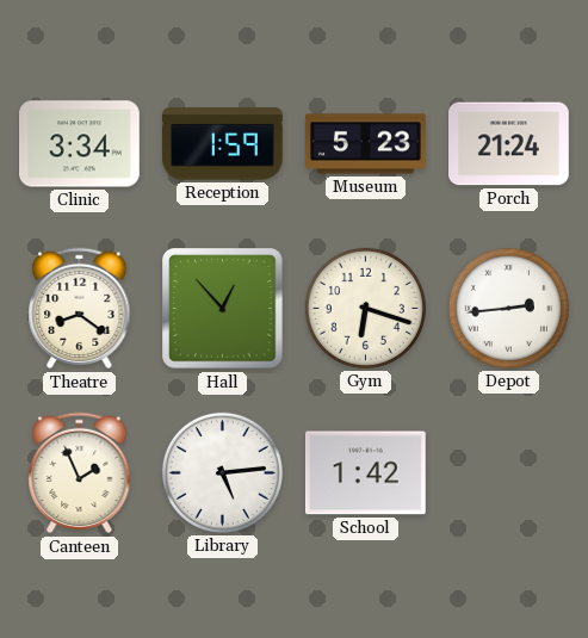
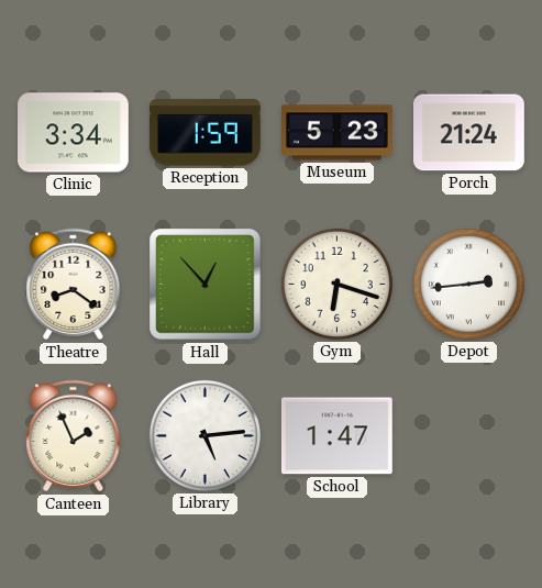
School: 1:42 -> 1:47 (336, 436)
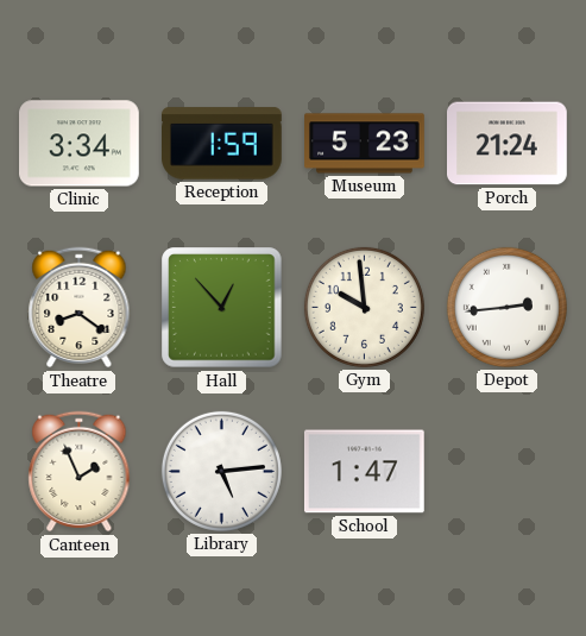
Gym: 6:18 -> 9:59 (364, 307)
